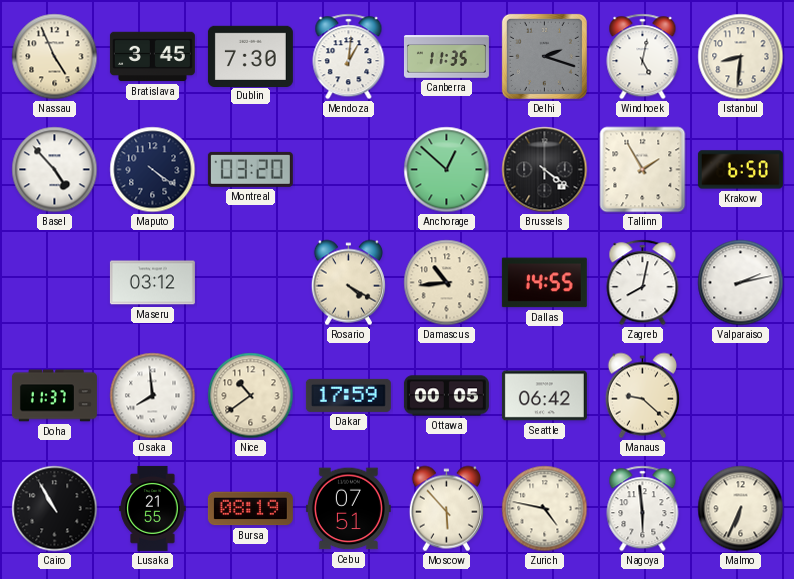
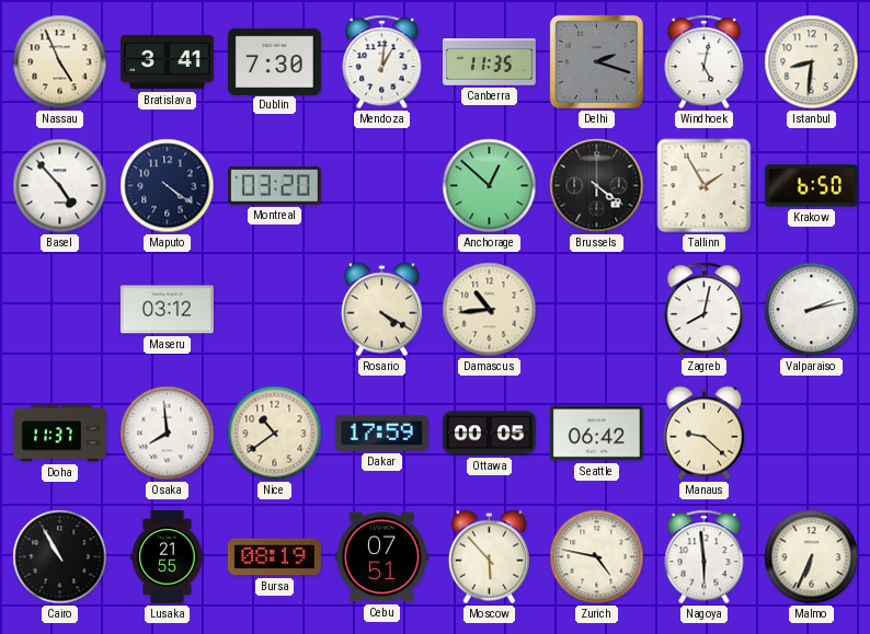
Bratislava: 3:45 -> 3:41 (167, 62)
Dallas: 14:55 -> none (544, 283)
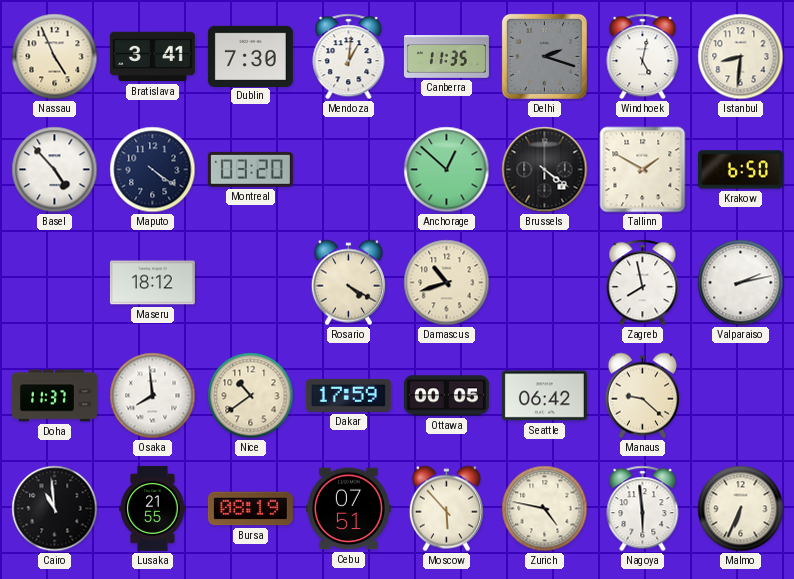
Tallinn: 1:55 -> 1:50 (643, 170)
Maseru: 03:12 -> 18:12 (152, 283)
Damascus: 10:44 -> 10:42 (447, 283)
Zagreb: 8:02 -> 7:58 (643, 283)
Cairo: 10:55 -> 10:59 (55, 509)
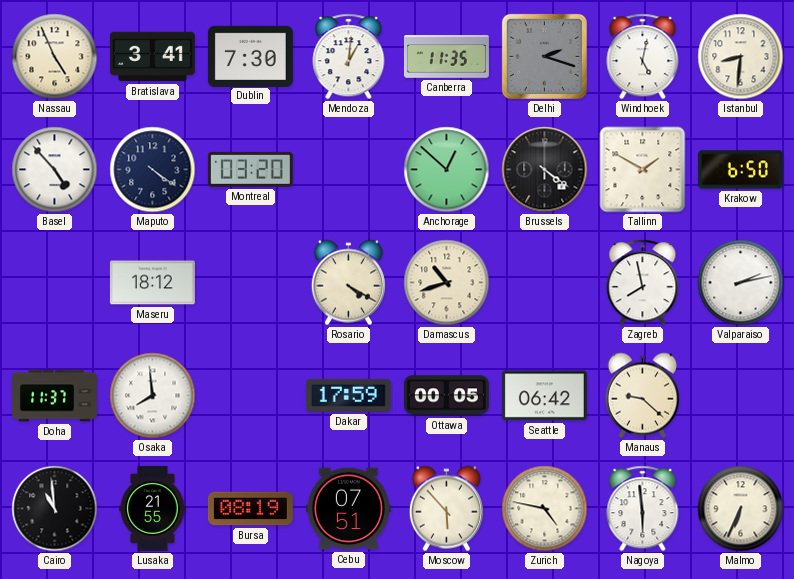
Nice: 10:39 -> none (251, 396)
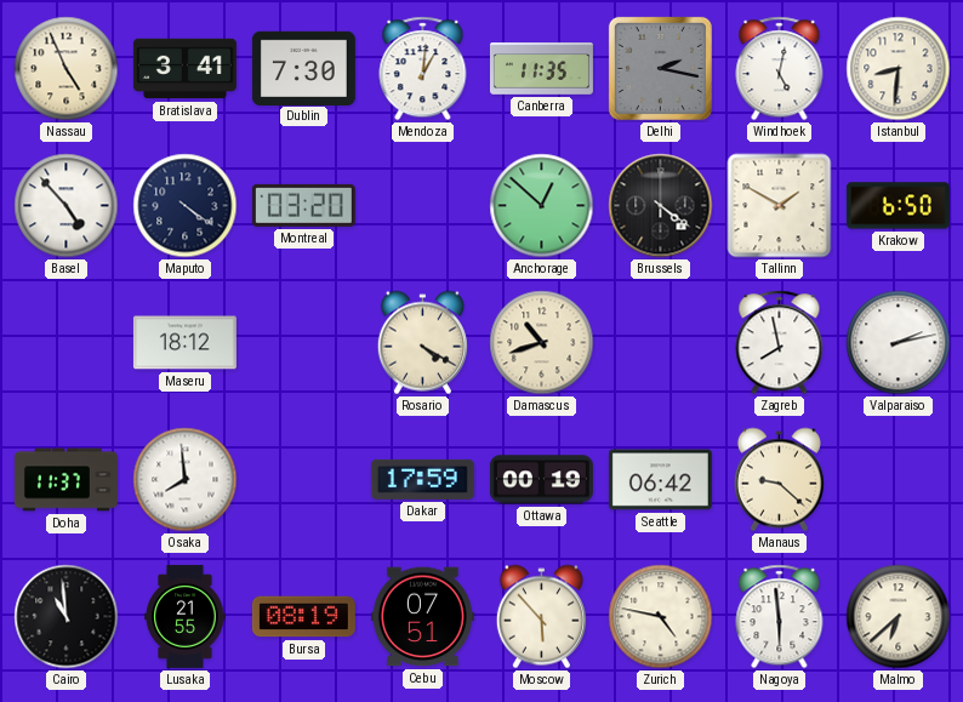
Delhi: 2:18 -> 2:17 (660, 68)
Ottawa: 00:05 -> 00:19 (541, 480)
Malmo: 6:34 -> 6:38 (899, 617)
